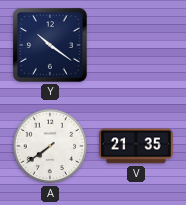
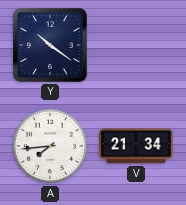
A: 7:39 -> 7:44 (50, 146)
V: 21:35 -> 21:34 (136, 146)
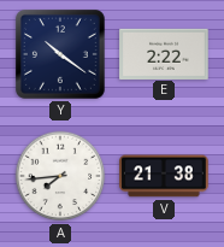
E: none -> 2:22 (164, 53)
V: 21:34 -> 21:38 (164, 176)
